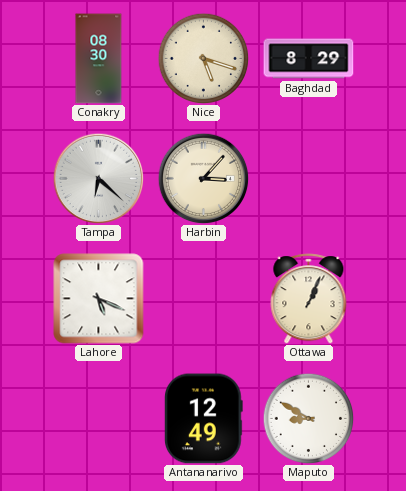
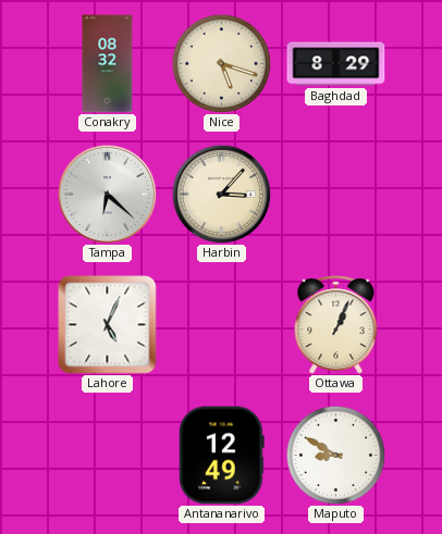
Conakry: 08:30 -> 08:32 (108, 64)
Lahore: 5:19 -> 5:04 (108, 325)
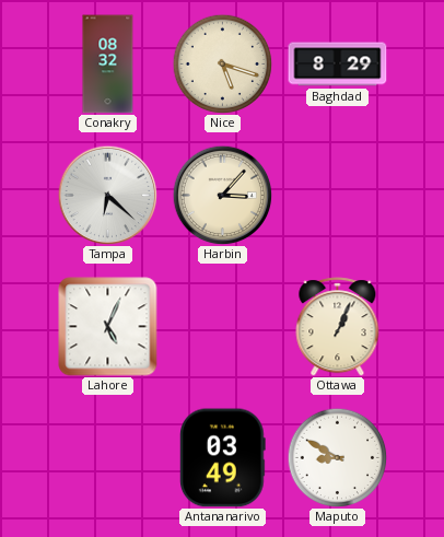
Antananarivo: 12:49 -> 03:49 (223, 458)
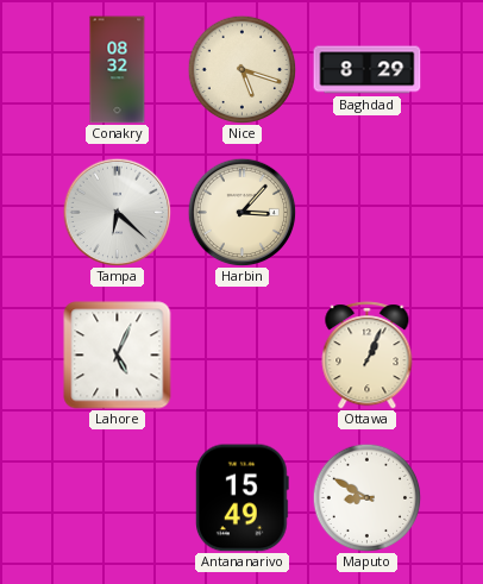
Antananarivo: 03:49 -> 15:49 (243, 498)
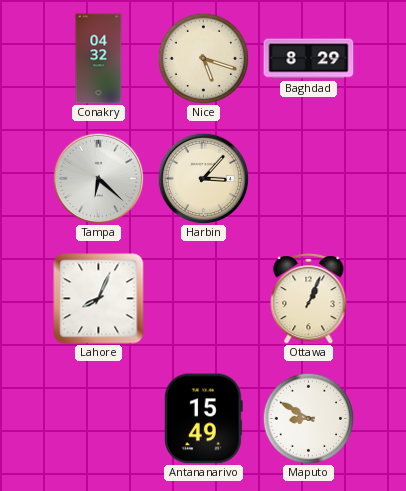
Conakry: 08:32 -> 04:32 (99, 59)
Lahore: 5:04 -> 8:04 (99, 299)
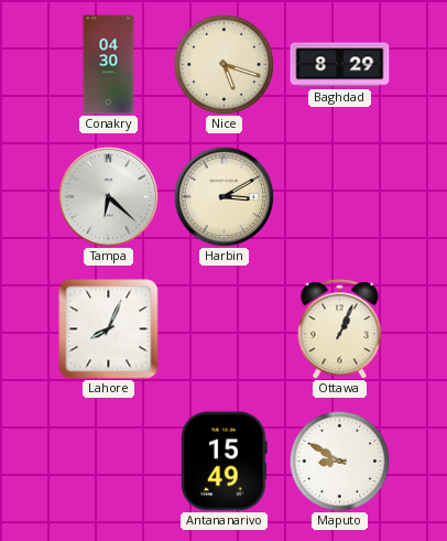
Conakry: 04:32 -> 04:30 (109, 65)
Harbin: 3:07 -> 3:10 (223, 196)
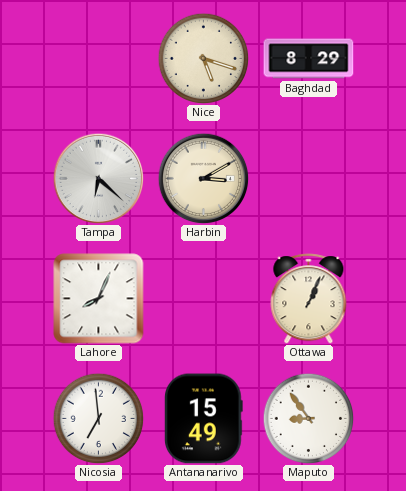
Conakry: 04:30 -> none (109, 65)
Nicosia: none -> 6:59 (98, 418)
Maputo: 8:50 -> 8:54 (308, 418)
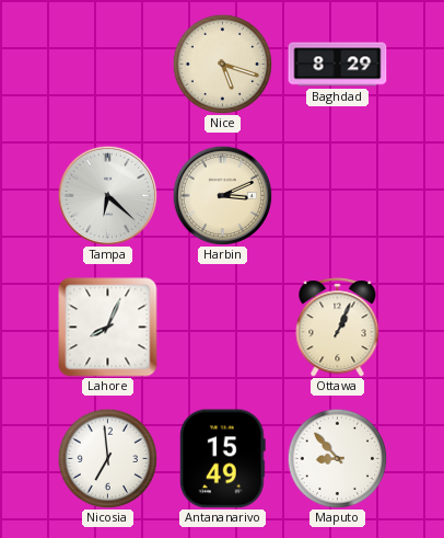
Harbin: 3:10 -> 3:11 (222, 195)
Maputo: 8:54 -> 8:53 (337, 458)
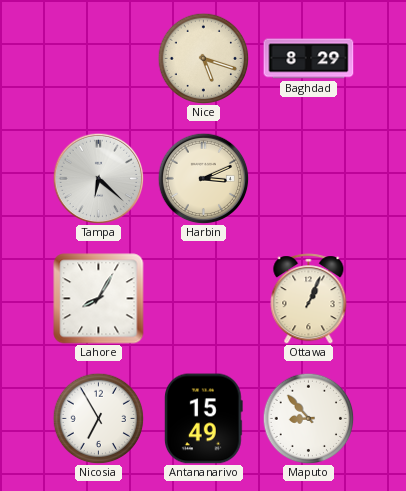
Lahore: 8:04 -> 8:05 (99, 299)
Nicosia: 6:59 -> 6:55 (98, 418)
